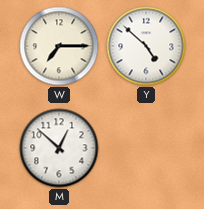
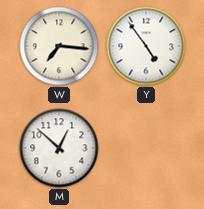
W: 7:15 -> 7:16 (59, 46)
Y: 4:52 -> 4:54 (146, 46)
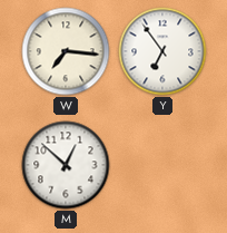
Y: 4:54 -> 6:54 (162, 51)
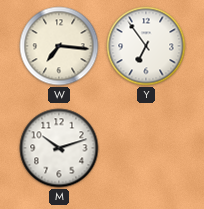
M: 12:52 -> 10:12 (59, 148)
